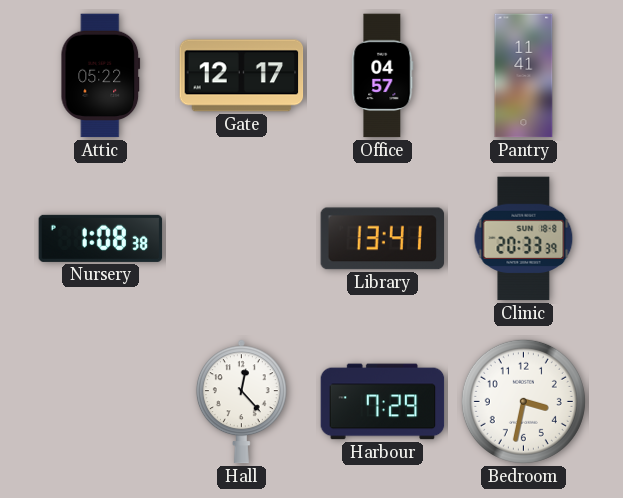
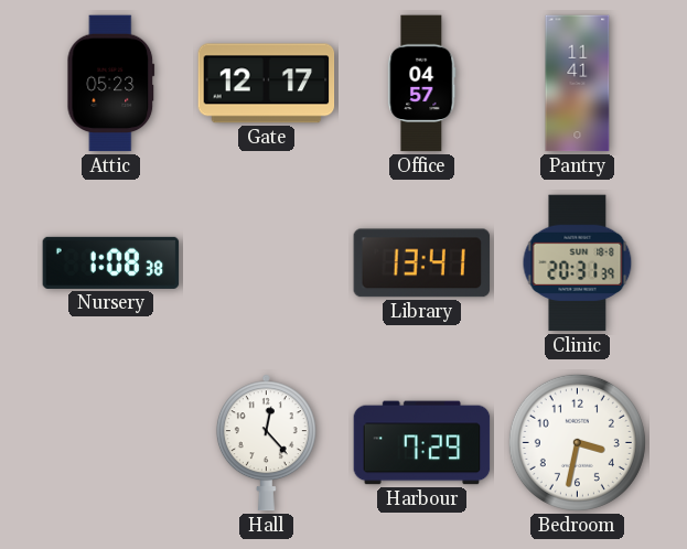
Attic: 05:22 -> 05:23 (111, 84)
Clinic: 20:33 -> 20:31 (578, 263)
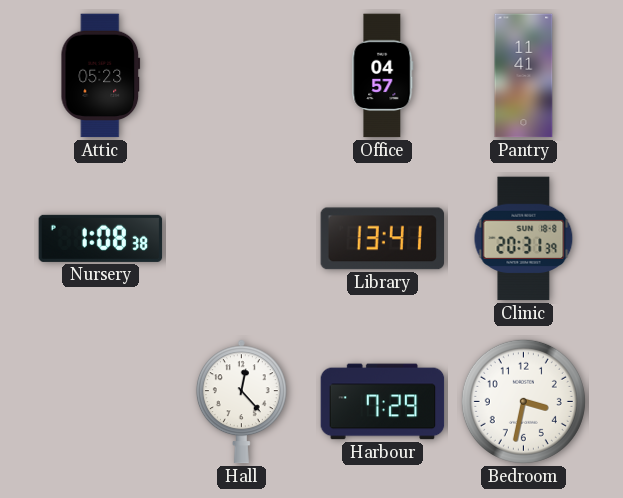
Gate: 12:17 -> none (267, 84)
